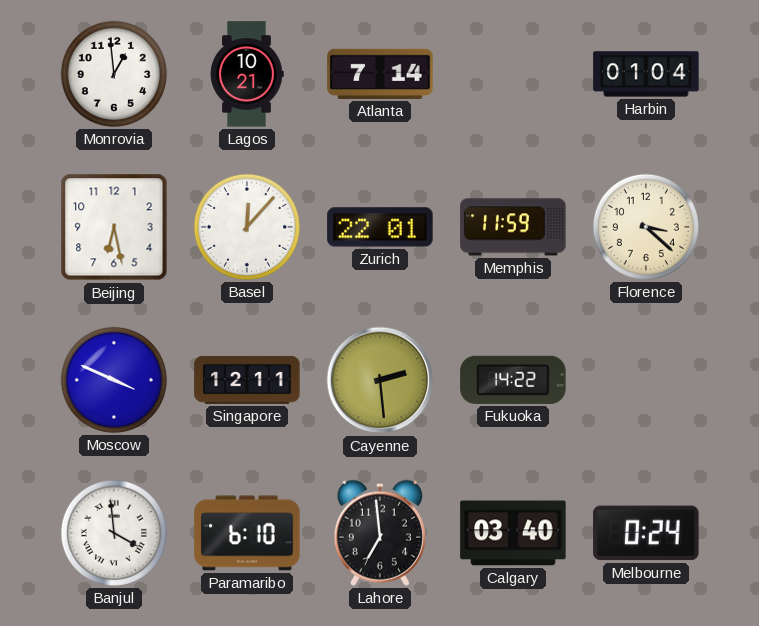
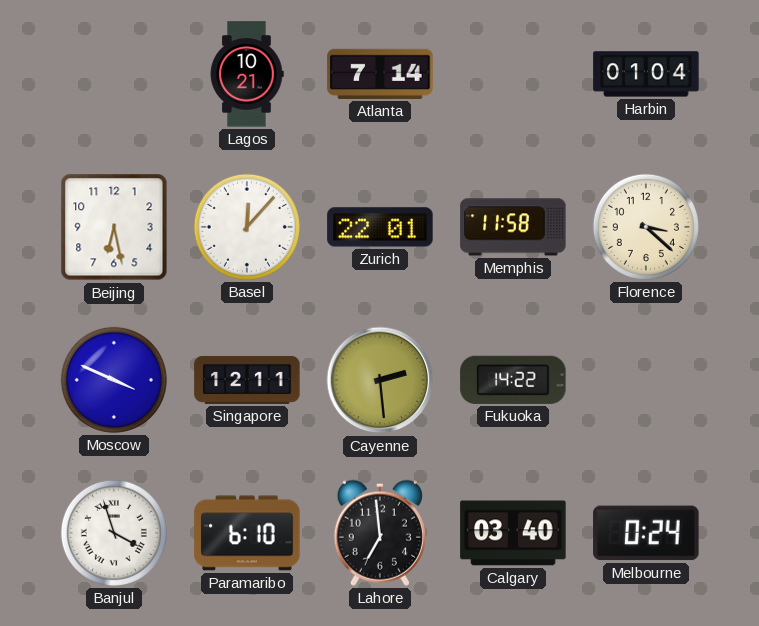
Monrovia: 12:59 -> none (114, 74)
Memphis: 11:59 -> 11:58 (513, 227)
Banjul: 3:59 -> 3:57 (114, 533)
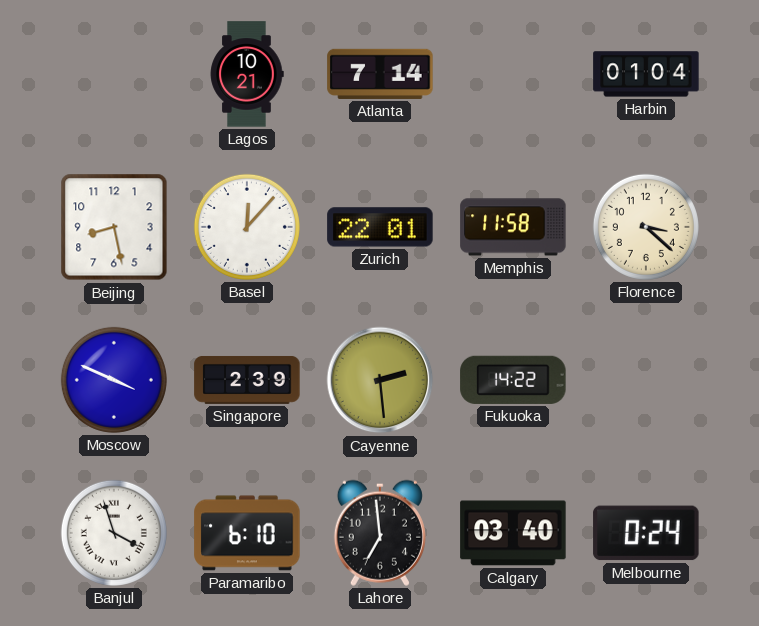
Beijing: 6:28 -> 8:28 (114, 227)
Singapore: 12:11 -> 2:39 (247, 380)
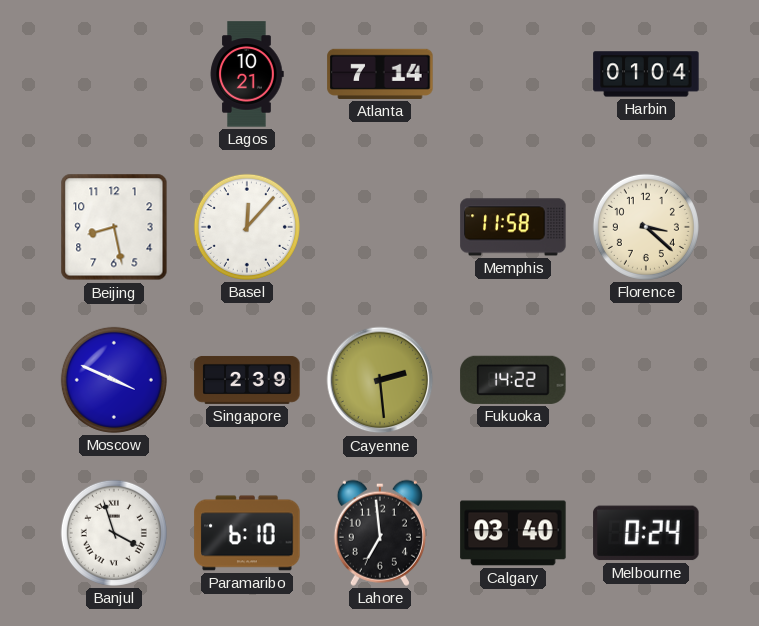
Zurich: 22:01 -> none (380, 227)
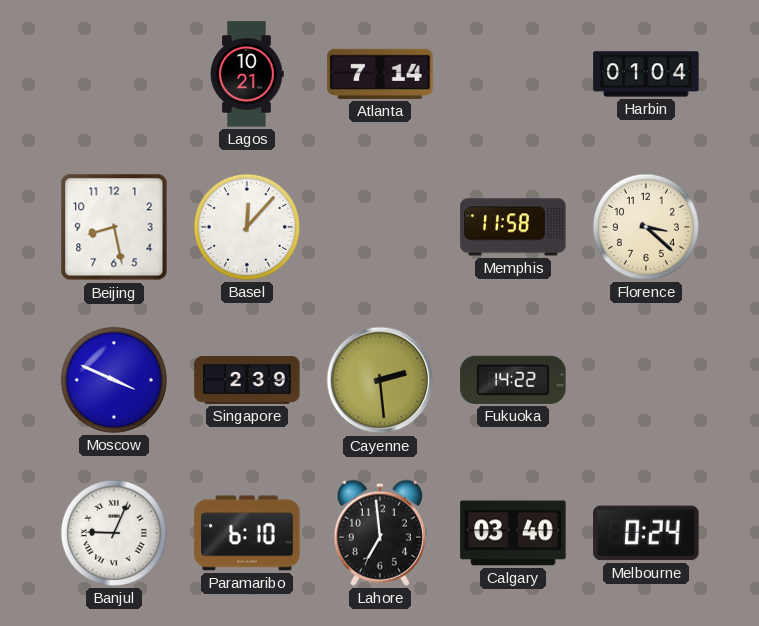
Banjul: 3:57 -> 9:04 (114, 533)
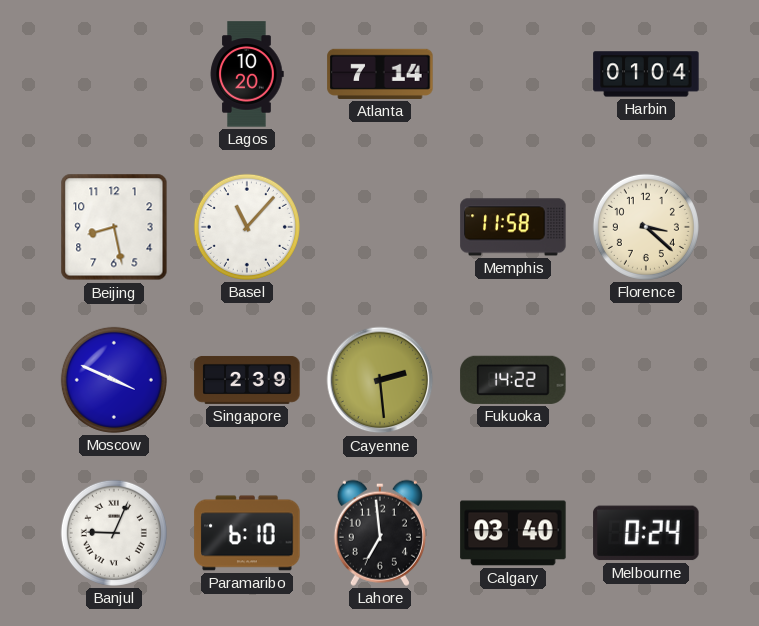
Lagos: 10:21 -> 10:20 (247, 74)
Basel: 12:07 -> 11:07 (247, 227)
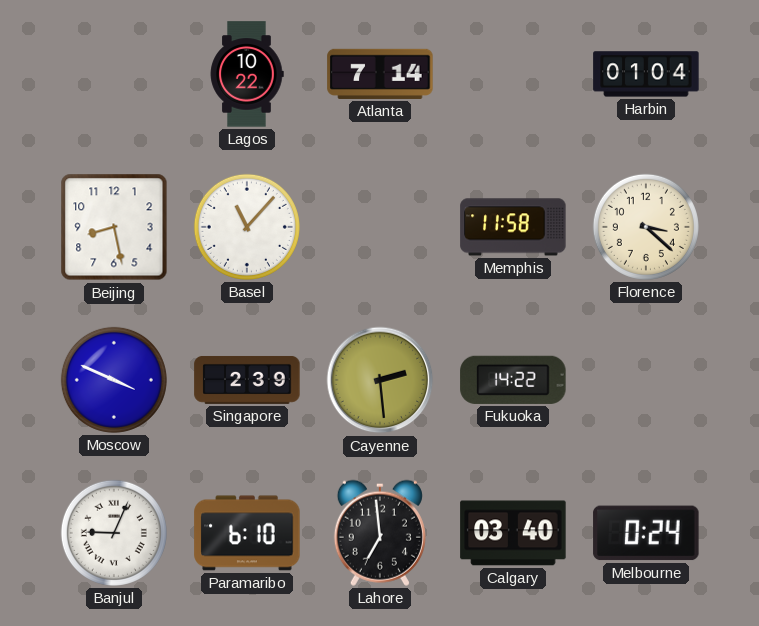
Lagos: 10:20 -> 10:22 (247, 74)
